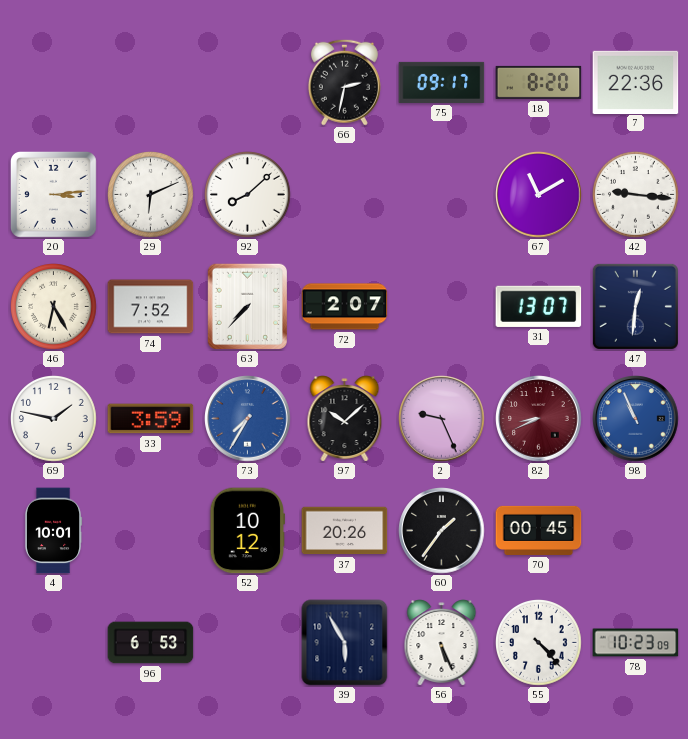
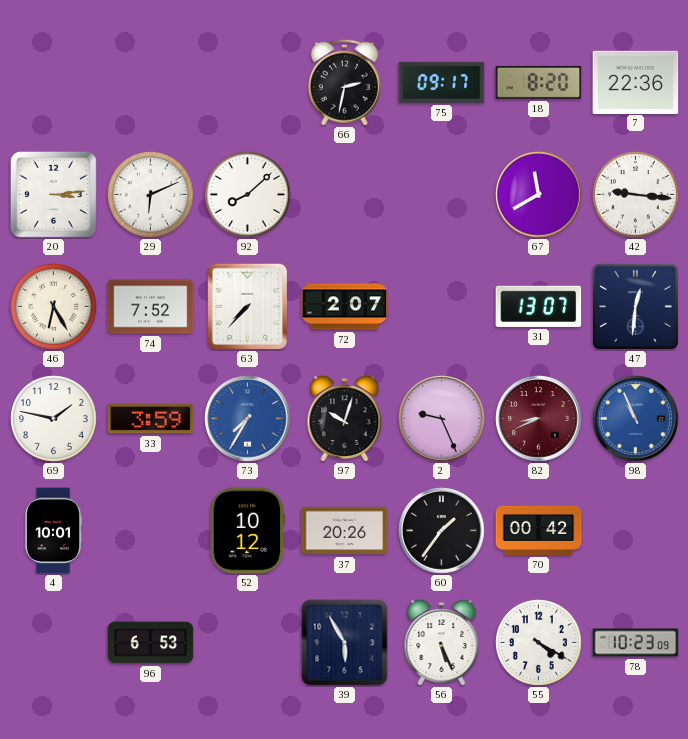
67: 11:10 -> 11:40 (539, 195)
97: 10:08 -> 10:03 (345, 419)
70: 00:45 -> 00:42 (539, 530)
55: 4:23 -> 4:20 (539, 643)
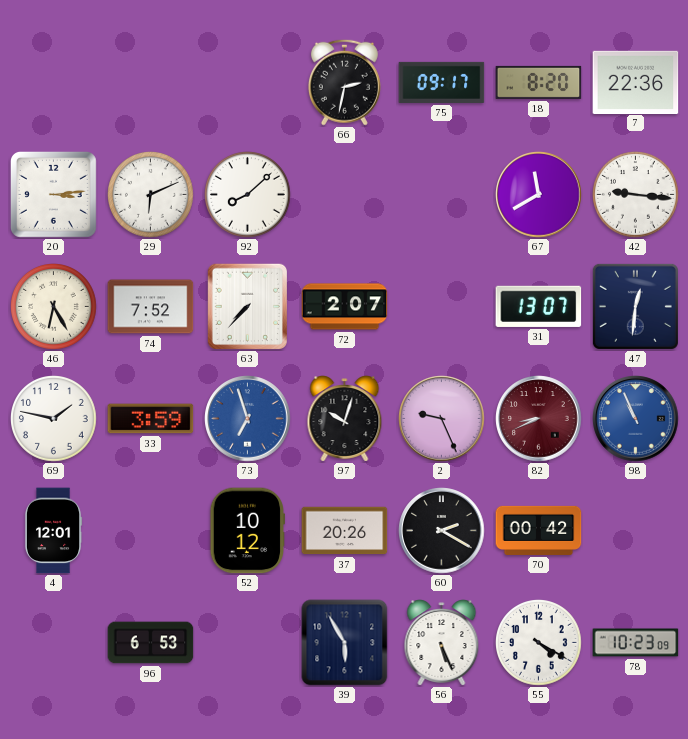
73: 7:35 -> 6:57 (248, 419)
4: 10:01 -> 12:01 (53, 531)
60: 1:36 -> 2:20 (442, 531)
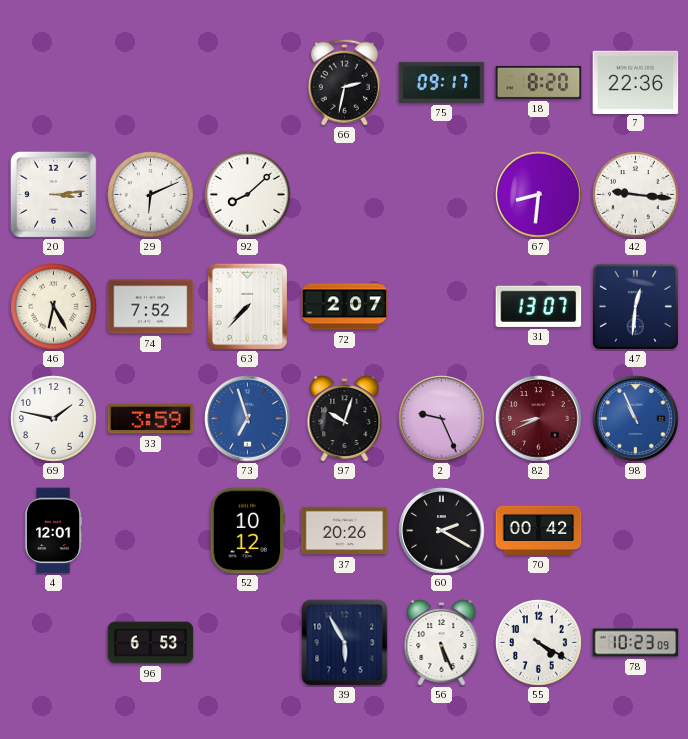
67: 11:40 -> 8:31 (539, 195)
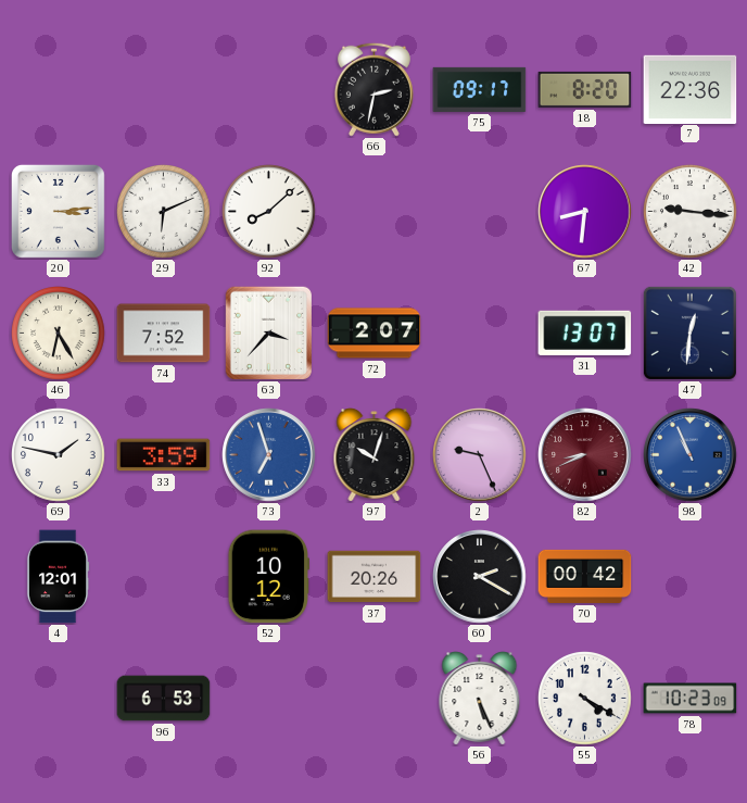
63: 7:37 -> 3:37 (268, 333)
39: 5:55 -> none (345, 643)
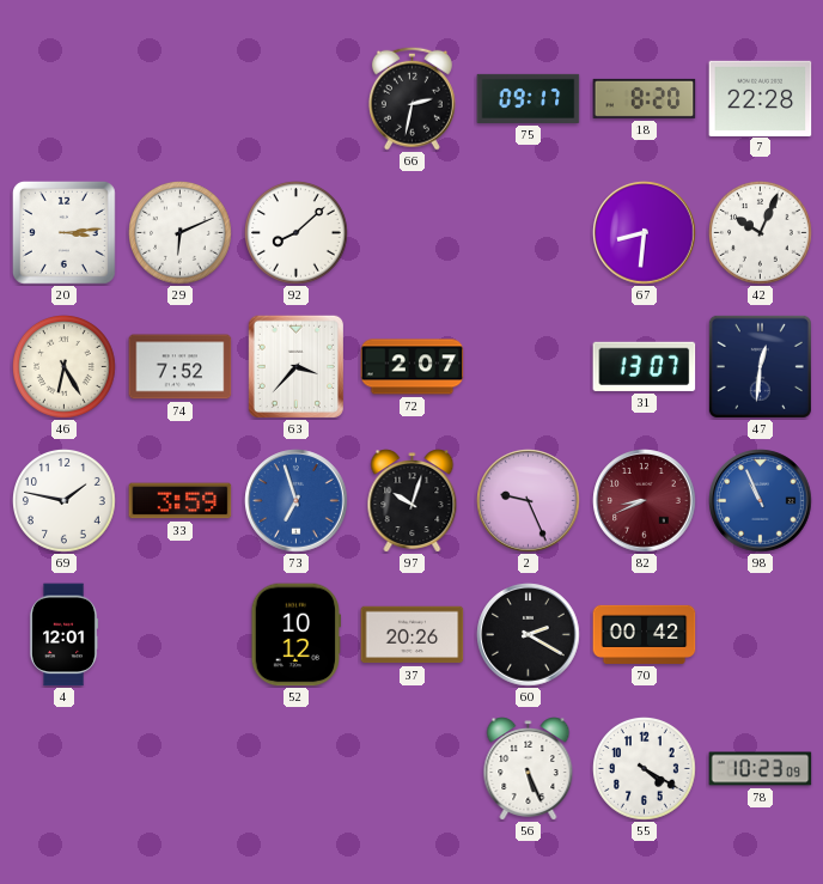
7: 22:36 -> 22:28 (761, 98)
42: 9:16 -> 10:04 (761, 233)
96: 6:53 -> none (164, 699)
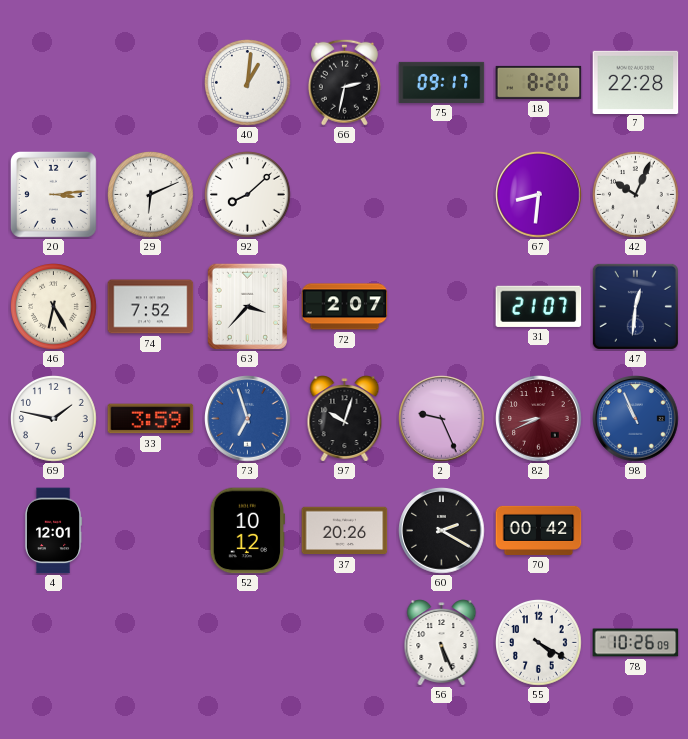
40: none -> 1:01 (248, 83)
31: 13:07 -> 21:07 (539, 306)
78: 10:23 -> 10:26 (636, 643)
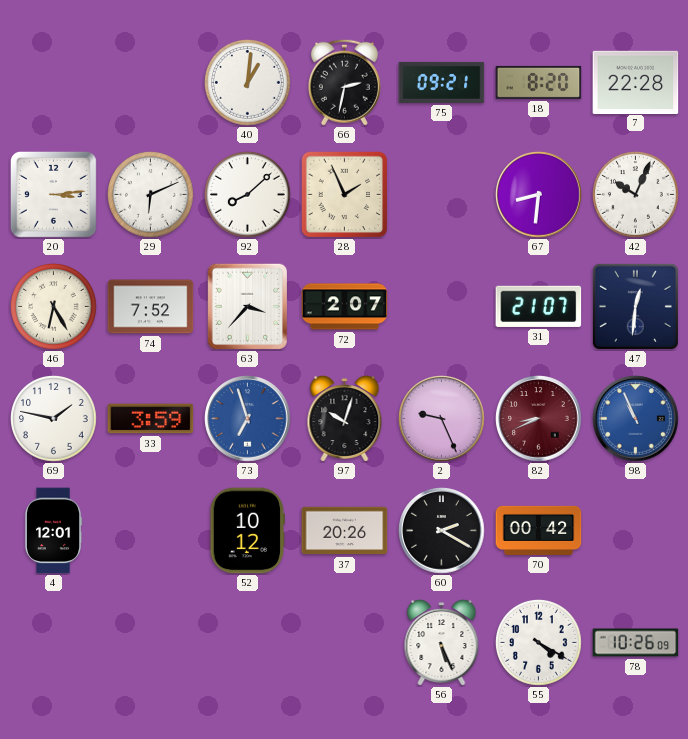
75: 09:17 -> 09:21 (442, 82)
28: none -> 1:56 (344, 194)
